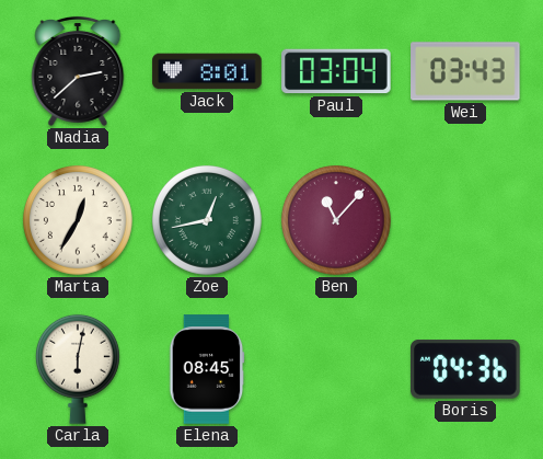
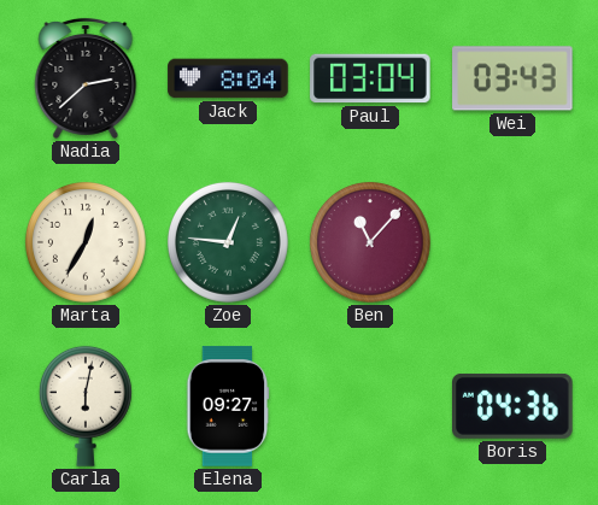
Jack: 8:01 -> 8:04 (228, 78)
Zoe: 12:43 -> 12:46 (228, 242)
Elena: 08:45 -> 09:27 (228, 406)
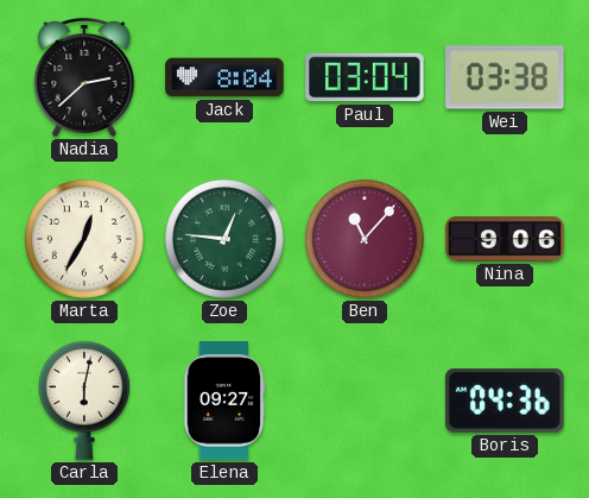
Wei: 03:43 -> 03:38 (505, 77)
Nina: none -> 9:06 (505, 239)
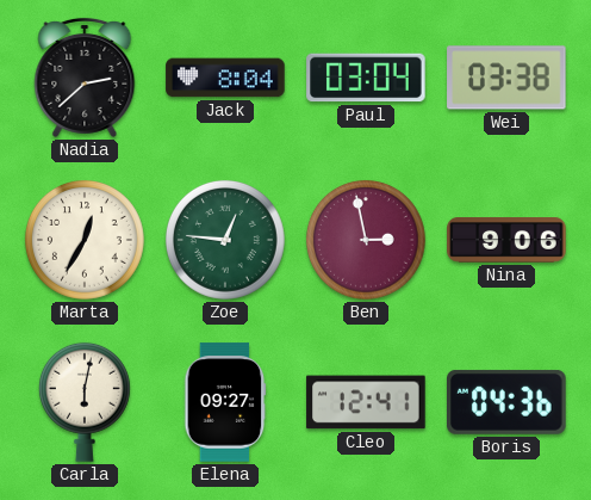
Ben: 11:07 -> 2:58 (366, 240)
Cleo: none -> 12:41 (366, 402)
